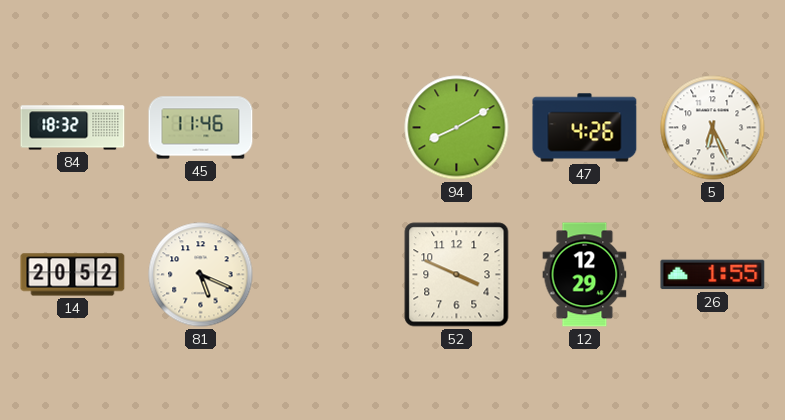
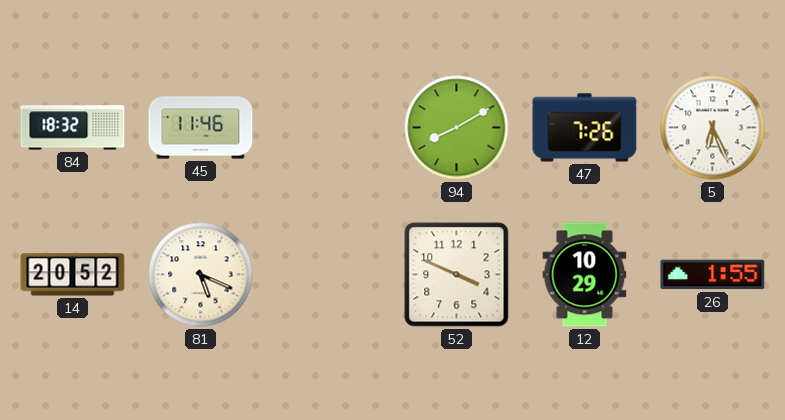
47: 4:26 -> 7:26 (585, 128)
12: 12:29 -> 10:29 (585, 275)
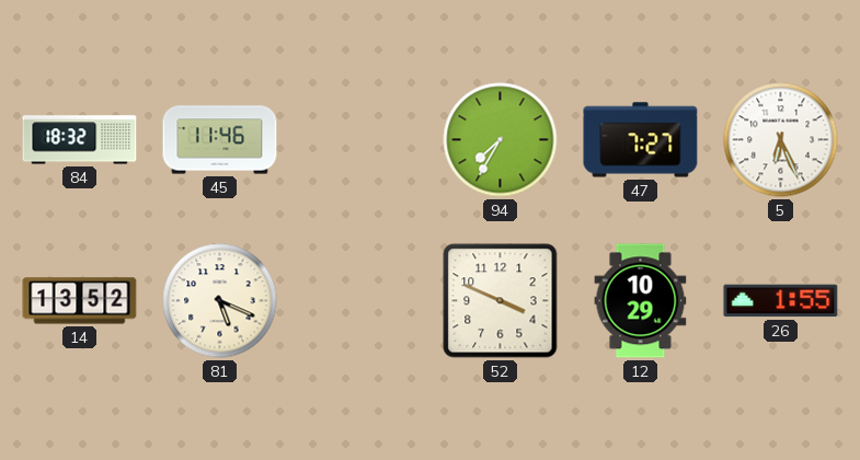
94: 8:10 -> 7:35 (501, 140)
47: 7:26 -> 7:27 (641, 140)
14: 20:52 -> 13:52 (80, 301)
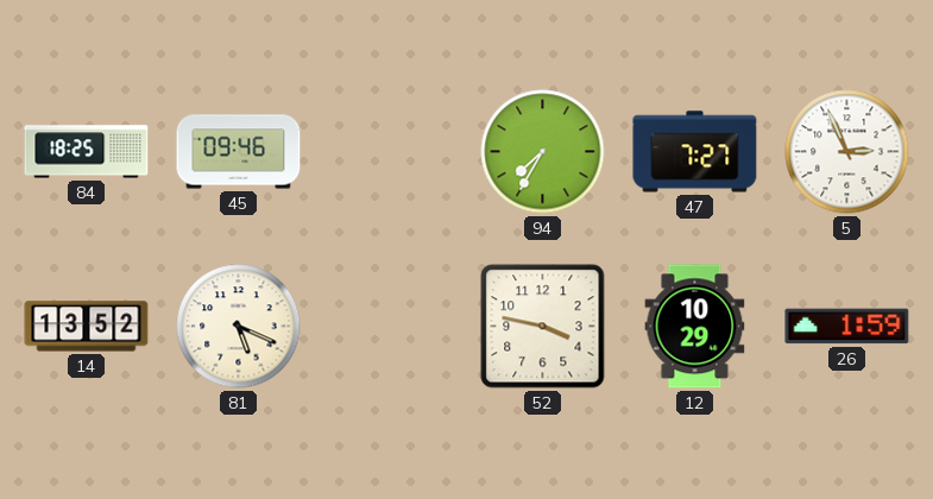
84: 18:32 -> 18:25 (87, 152)
45: 11:46 -> 09:46 (239, 152)
5: 6:26 -> 2:56 (847, 152)
52: 3:49 -> 3:47 (543, 327)
26: 1:55 -> 1:59 (847, 327)
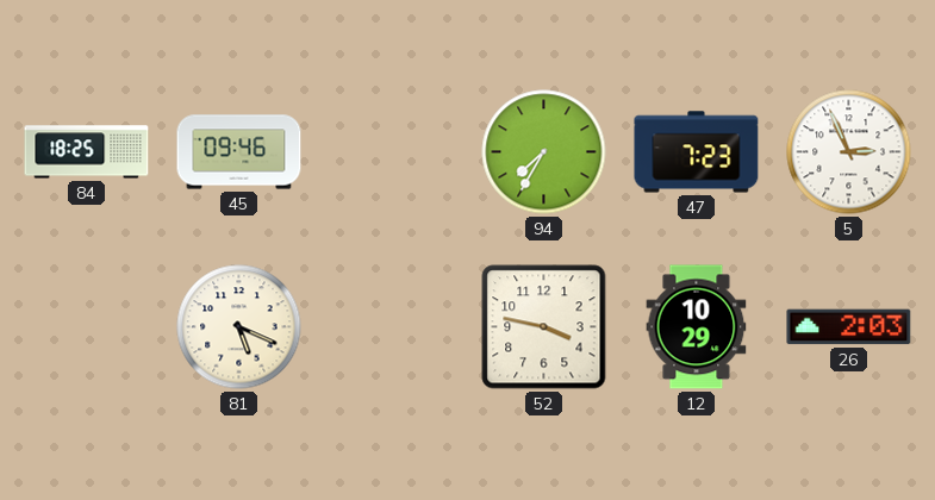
47: 7:27 -> 7:23 (697, 152)
14: 13:52 -> none (87, 327)
26: 1:59 -> 2:03 (849, 327)
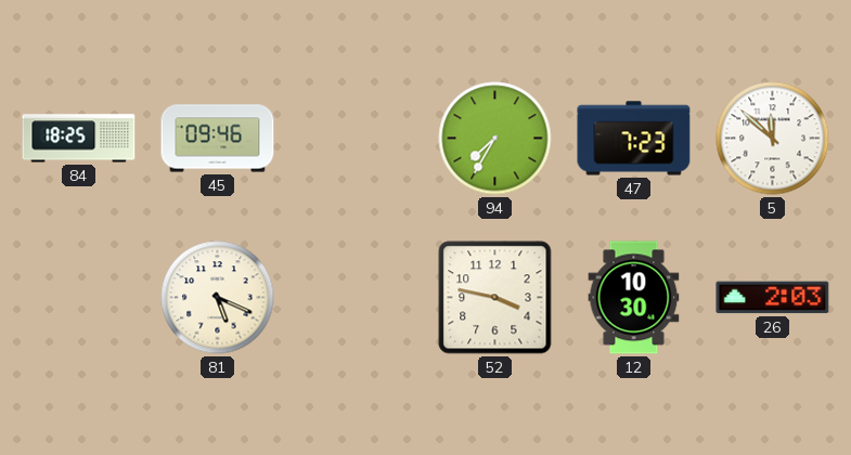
5: 2:56 -> 11:52 (773, 139)
12: 10:29 -> 10:30 (634, 298)
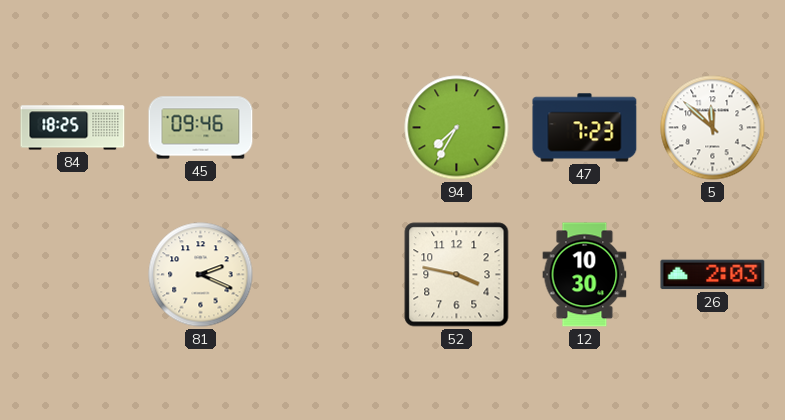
81: 5:19 -> 2:19 (201, 275)
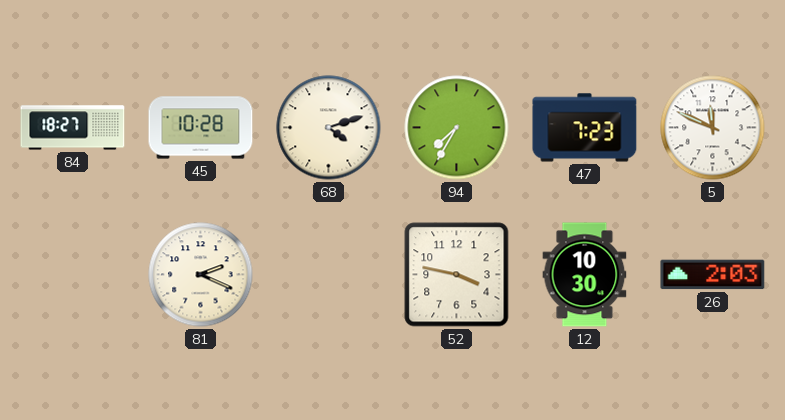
84: 18:25 -> 18:27 (73, 128)
45: 09:46 -> 10:28 (201, 128)
68: none -> 4:12 (329, 128)
5: 11:52 -> 11:49 (713, 128)
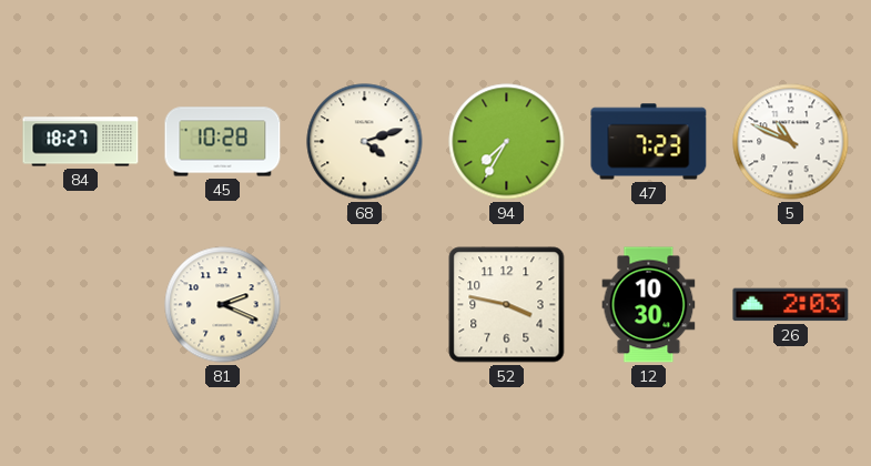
5: 11:49 -> 10:49 (791, 142)
